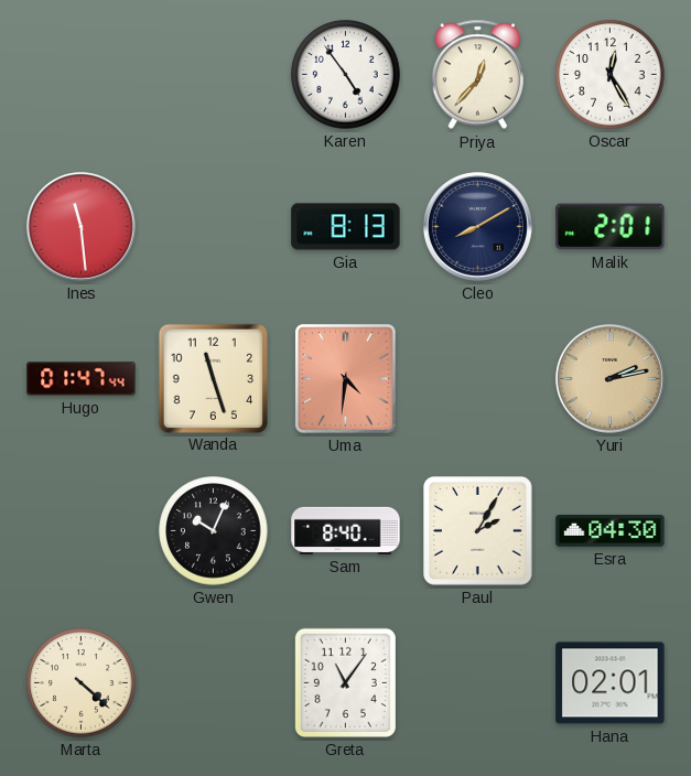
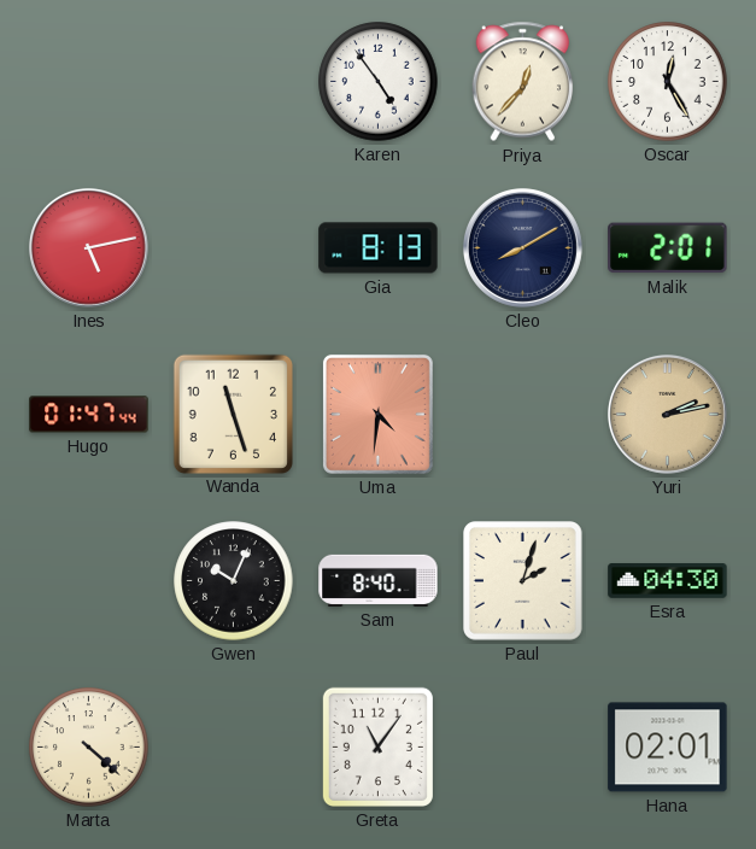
Ines: 11:29 -> 5:13 (88, 247)
Paul: 2:05 -> 2:03 (523, 581)
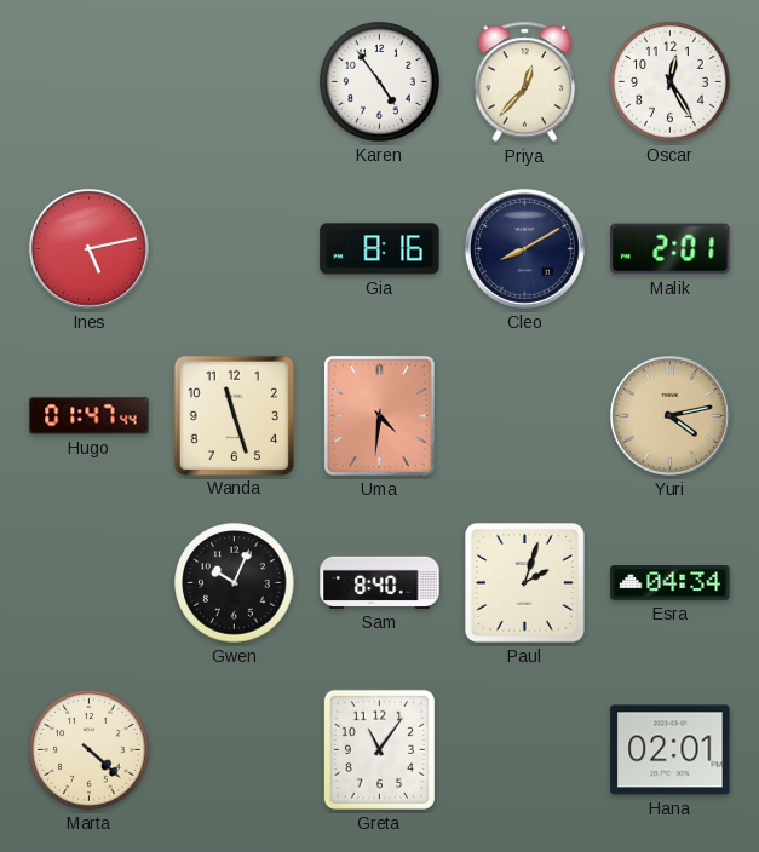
Gia: 8:13 -> 8:16 (380, 249)
Yuri: 2:13 -> 4:13 (669, 415)
Esra: 04:30 -> 04:34 (671, 583)
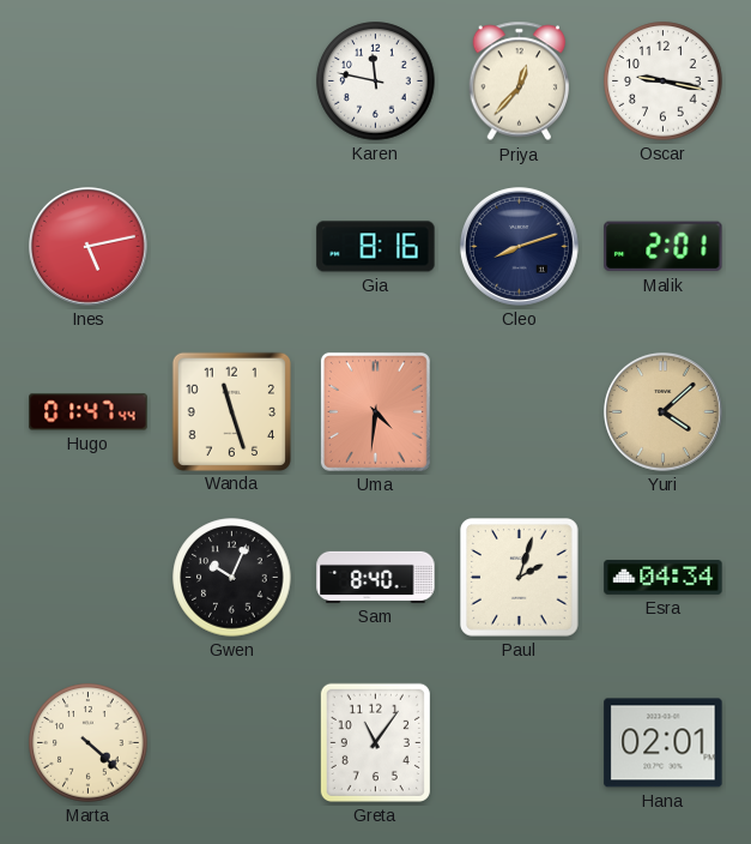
Karen: 4:54 -> 11:47 (376, 82)
Oscar: 12:25 -> 9:17 (664, 82)
Cleo: 8:10 -> 8:12 (519, 246)
Yuri: 4:13 -> 4:08 (662, 411)
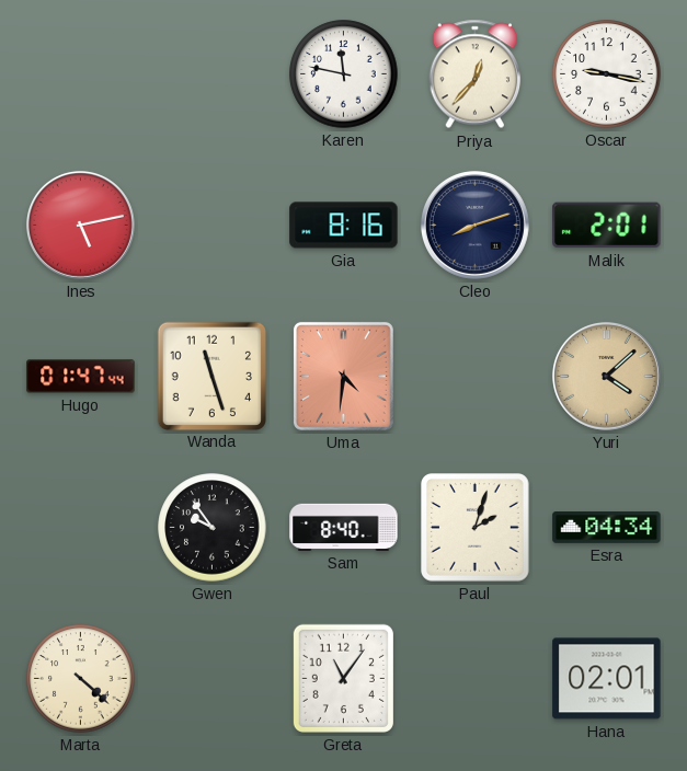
Gwen: 10:04 -> 9:54 (213, 528)
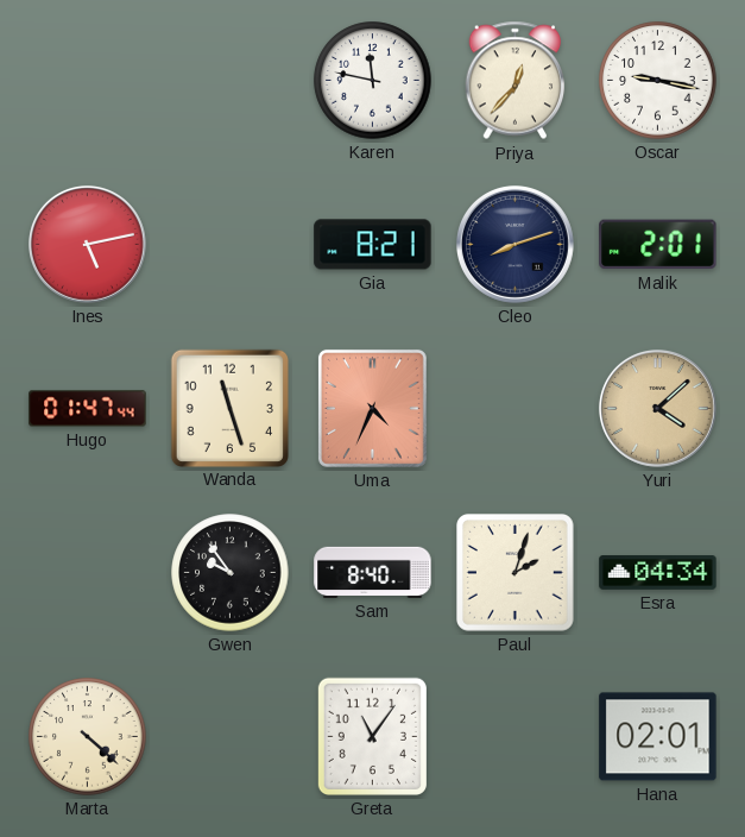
Gia: 8:16 -> 8:21 (373, 245)
Uma: 4:31 -> 4:34 (372, 408)
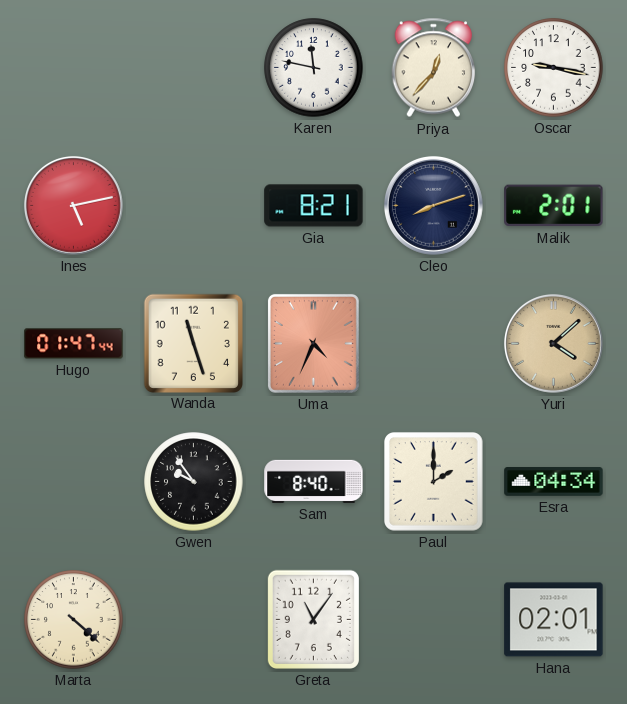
Paul: 2:03 -> 2:00 (434, 482)
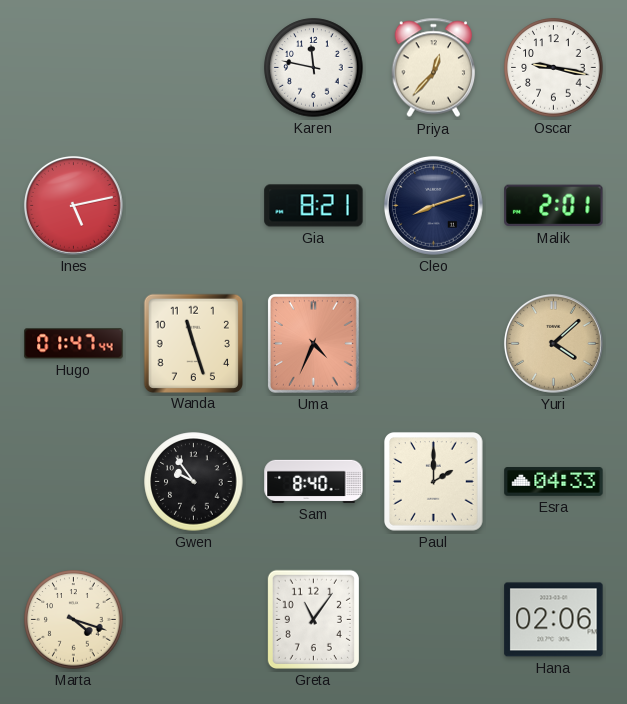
Esra: 04:34 -> 04:33 (554, 482)
Marta: 4:22 -> 4:18 (74, 620)
Hana: 02:01 -> 02:06 (554, 620)
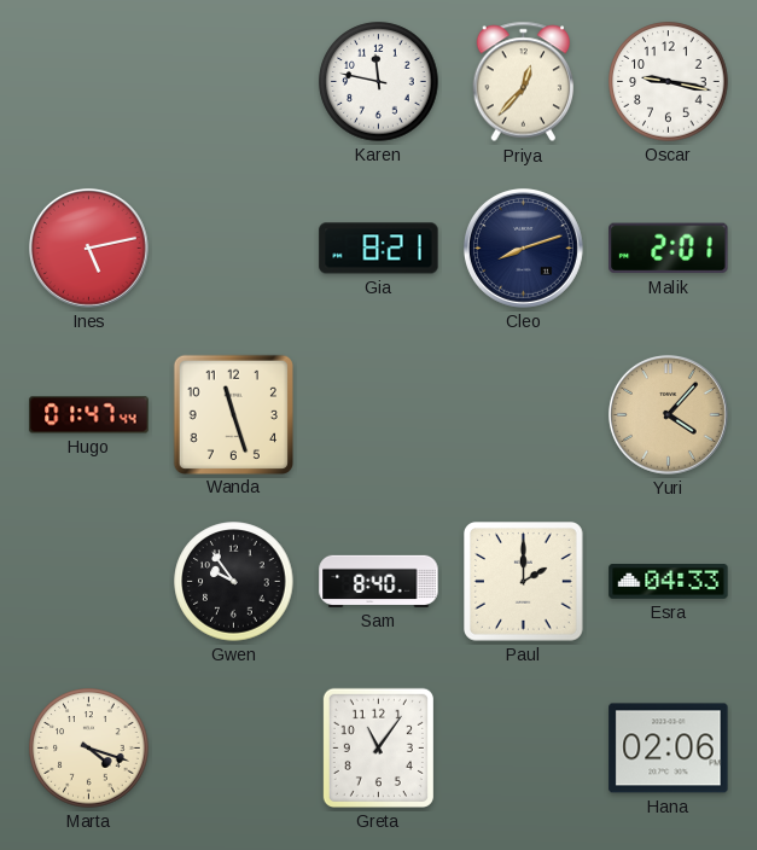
Uma: 4:34 -> none (313, 343)
Yuri: 4:08 -> 4:07 (668, 414)
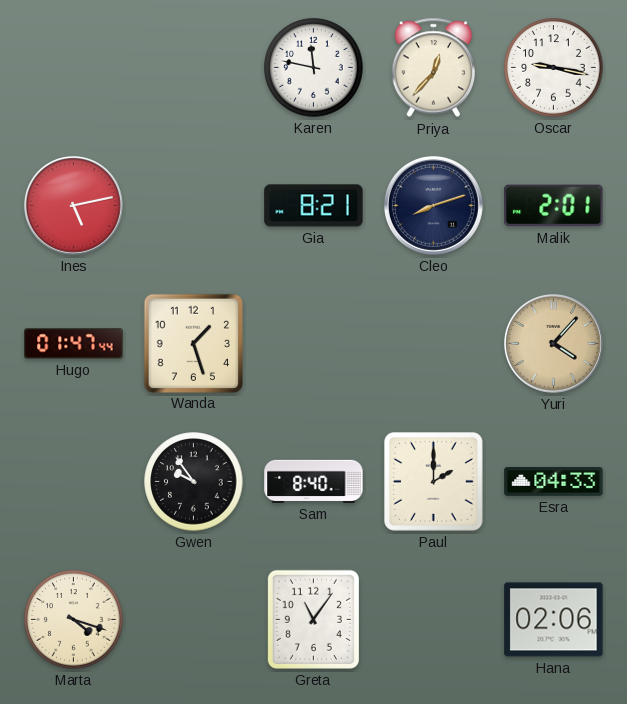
Wanda: 11:27 -> 1:27 (193, 343)
